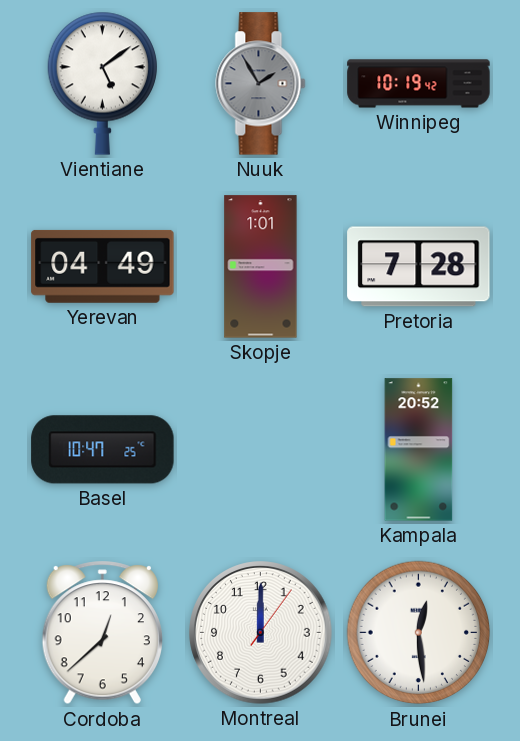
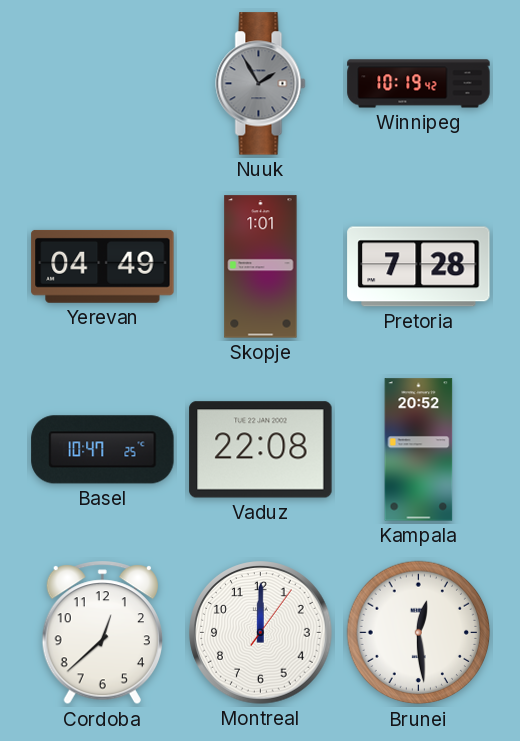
Vientiane: 5:09 -> none (102, 83)
Vaduz: none -> 22:08 (261, 450)
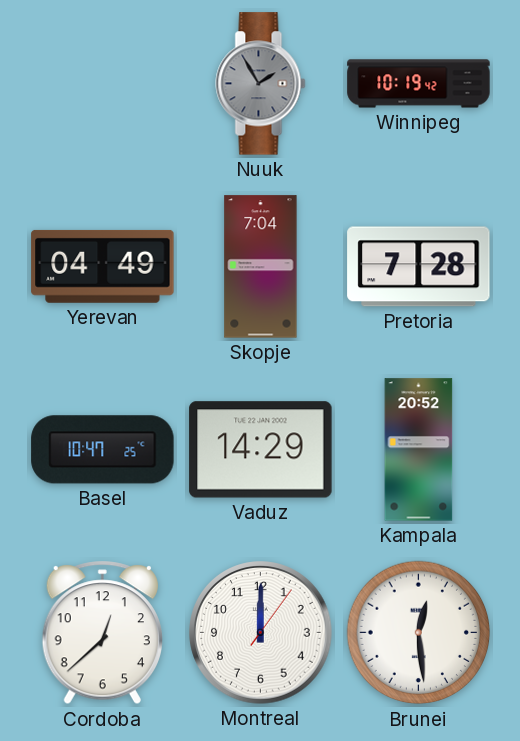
Skopje: 1:01 -> 7:04 (261, 267)
Vaduz: 22:08 -> 14:29 (261, 450)
